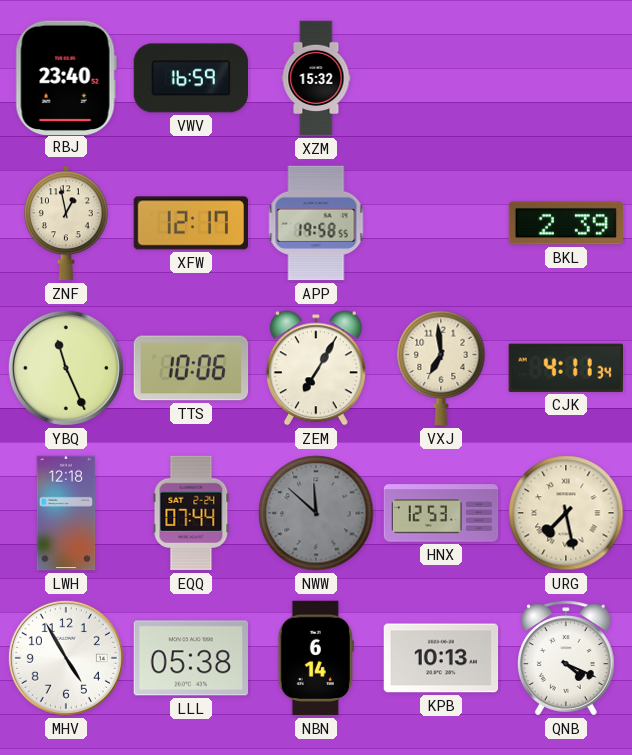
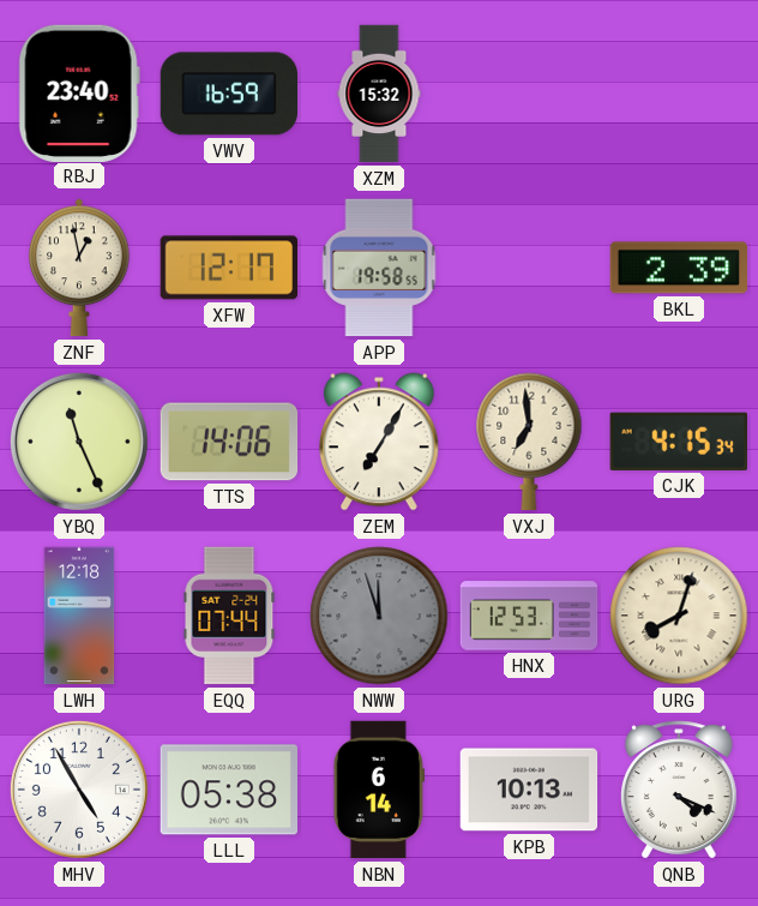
TTS: 10:06 -> 14:06 (229, 442)
CJK: 4:11 -> 4:15 (679, 442)
NWW: 11:52 -> 11:57 (379, 616)
URG: 7:28 -> 8:03 (679, 616)
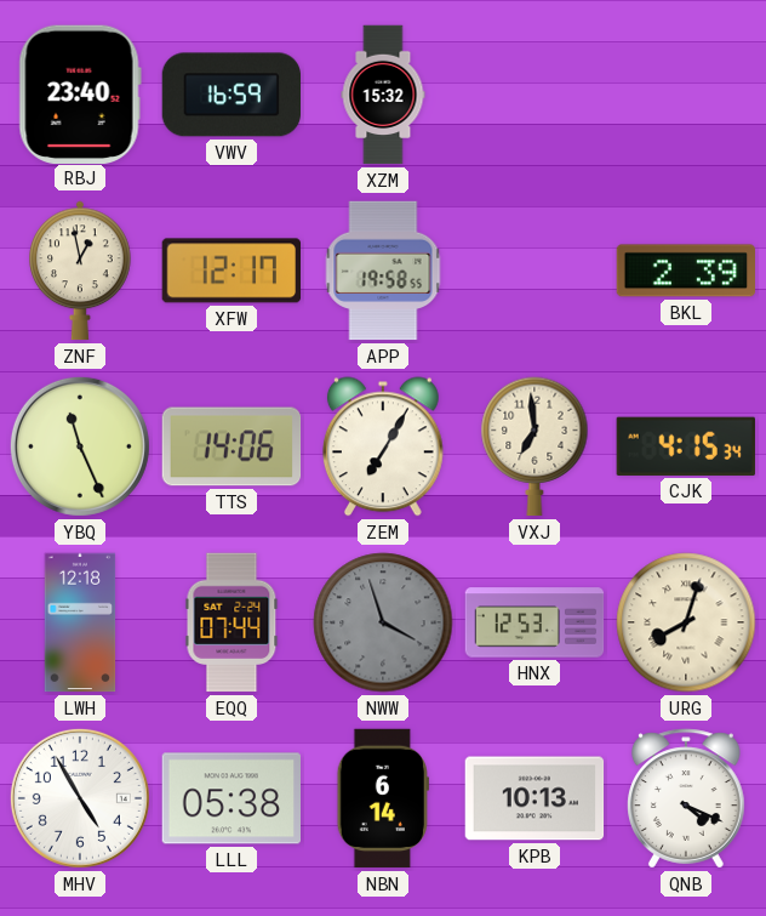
NWW: 11:57 -> 3:57 (383, 622)
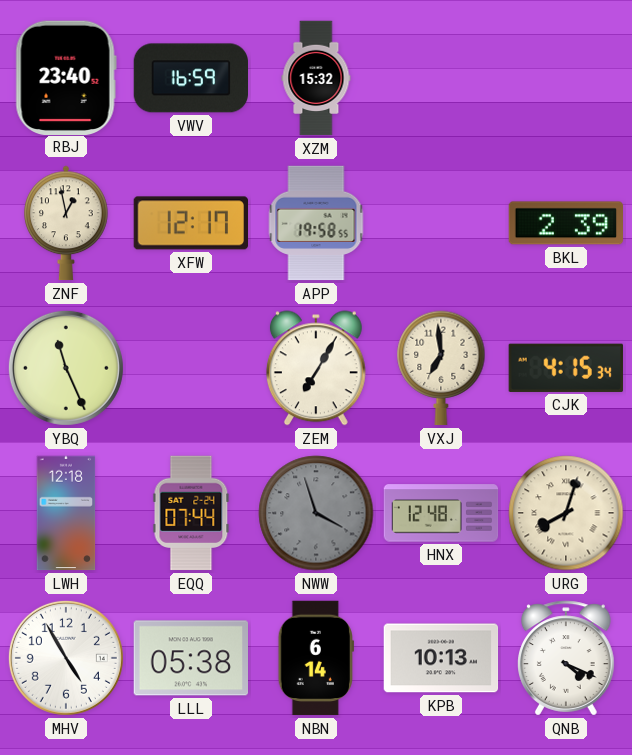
TTS: 14:06 -> none (231, 446)
HNX: 12:53 -> 12:48 (441, 513)
